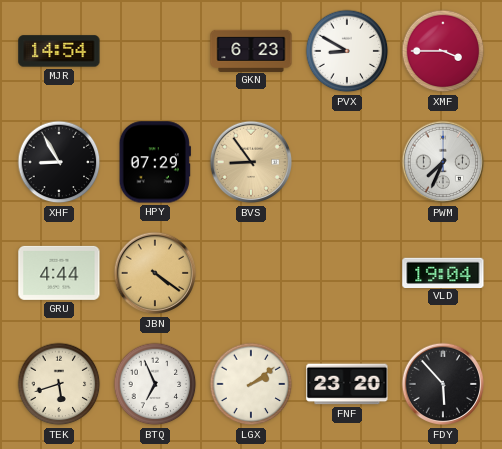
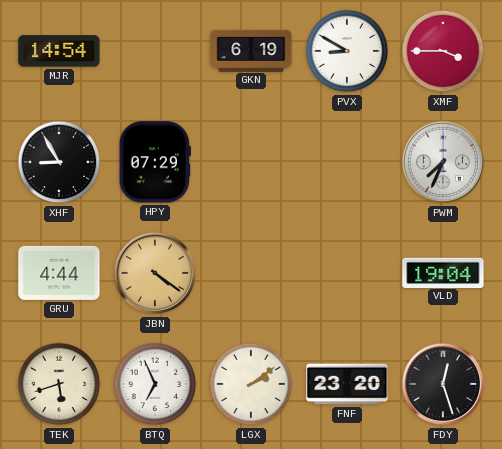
GKN: 6:23 -> 6:19 (251, 50)
BVS: 8:54 -> none (251, 162)
FDY: 5:53 -> 12:27 (443, 384)
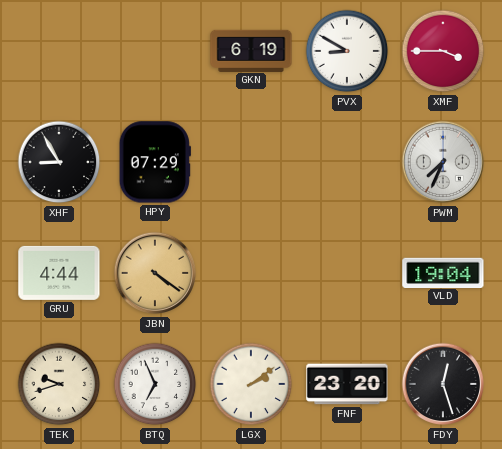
MJR: 14:54 -> none (59, 51)
TEK: 5:42 -> 9:42 (59, 384)
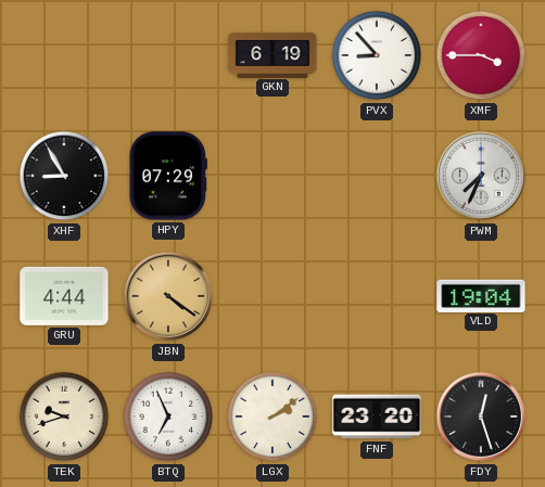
PVX: 8:50 -> 8:53 (377, 55)
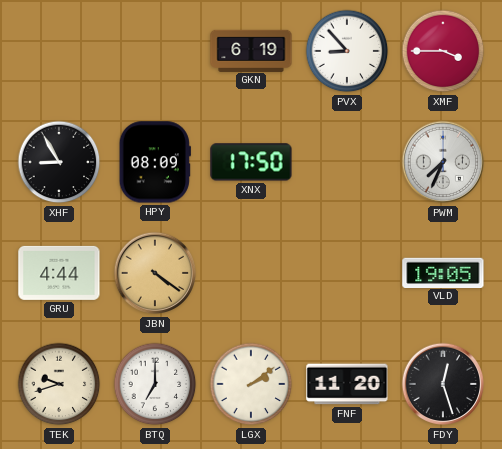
HPY: 07:29 -> 08:09 (155, 162)
XNX: none -> 17:50 (251, 162)
VLD: 19:04 -> 19:05 (443, 272)
BTQ: 6:56 -> 7:00 (155, 384)
FNF: 23:20 -> 11:20 (347, 384)
